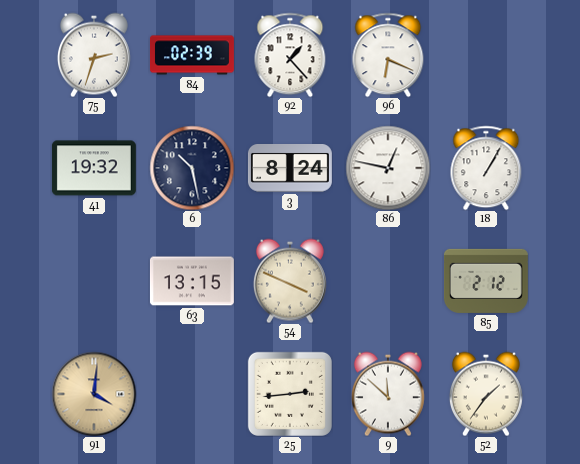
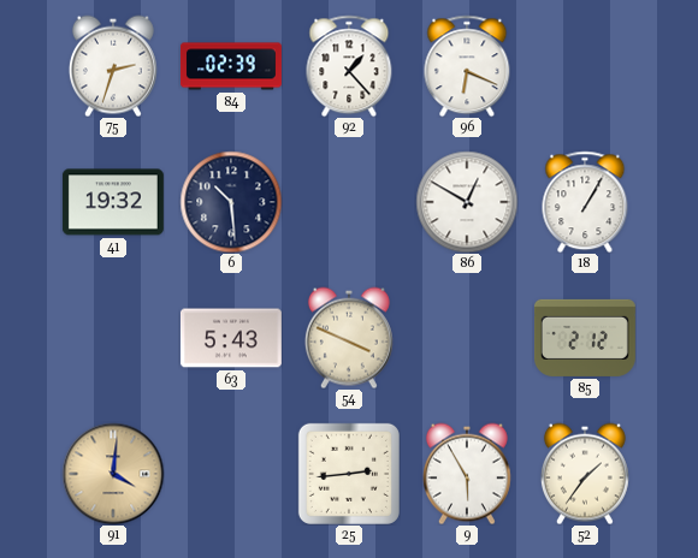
6: 10:28 -> 10:29 (231, 202)
3: 8:24 -> none (290, 169)
86: 12:47 -> 12:50 (467, 202)
63: 13:15 -> 5:43 (231, 338)
9: 11:52 -> 5:55 (467, 474)
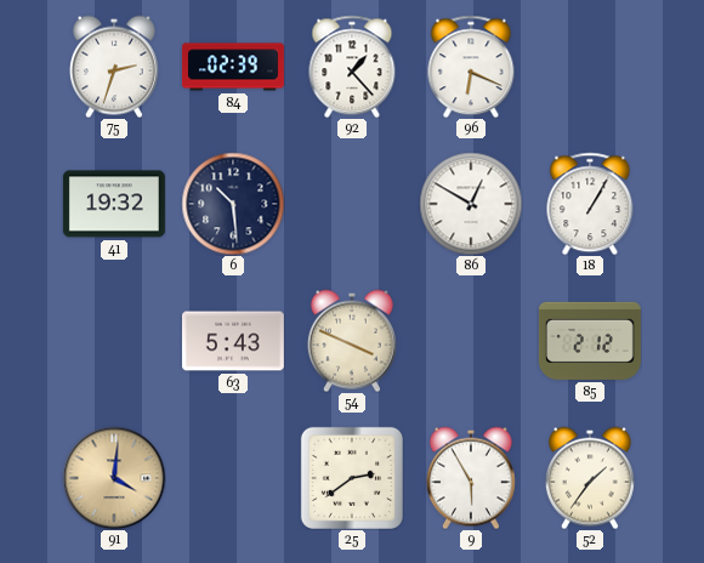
25: 2:44 -> 2:39 (352, 478)
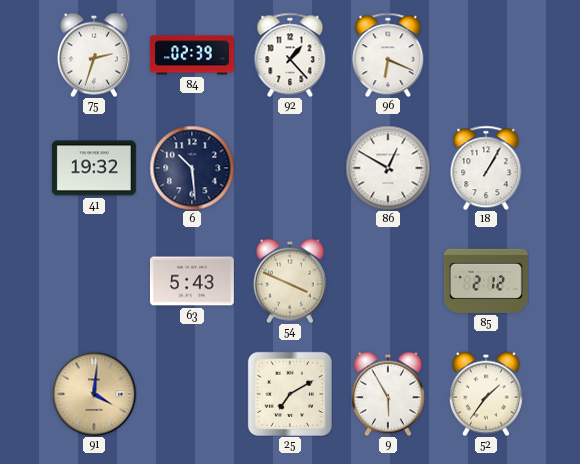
25: 2:39 -> 7:10 (290, 394)
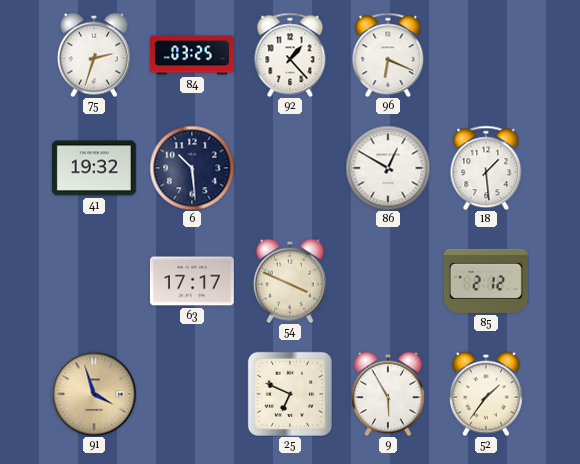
84: 02:39 -> 03:25 (192, 55)
18: 1:05 -> 1:29 (486, 168)
63: 5:43 -> 17:17 (192, 281)
91: 4:01 -> 3:57 (94, 394)
25: 7:10 -> 6:49 (290, 394)
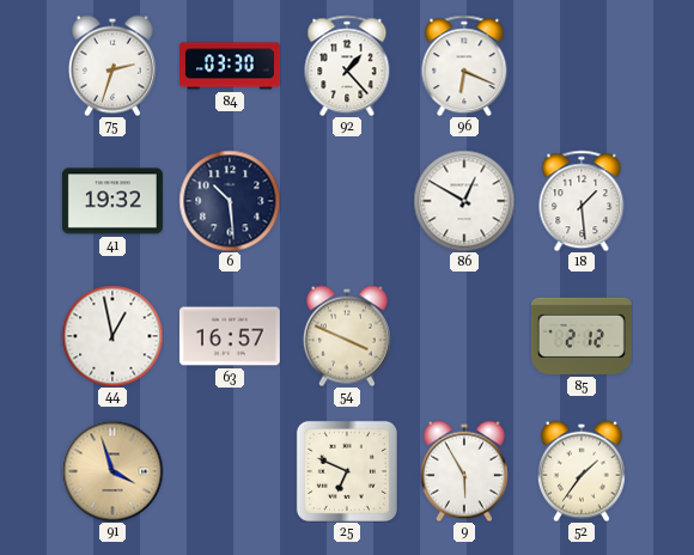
84: 03:25 -> 03:30 (230, 66)
44: none -> 12:58 (112, 336)
63: 17:17 -> 16:57 (230, 336)
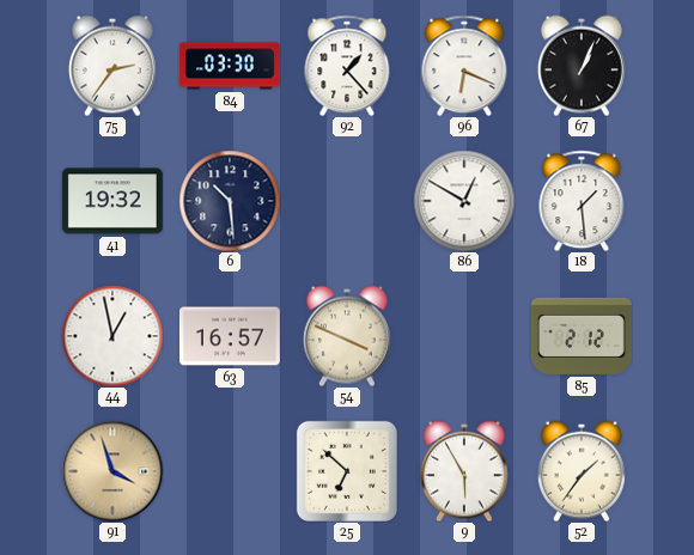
75: 2:33 -> 2:36 (112, 66)
67: none -> 1:04 (582, 66)
25: 6:49 -> 6:52 (347, 471)
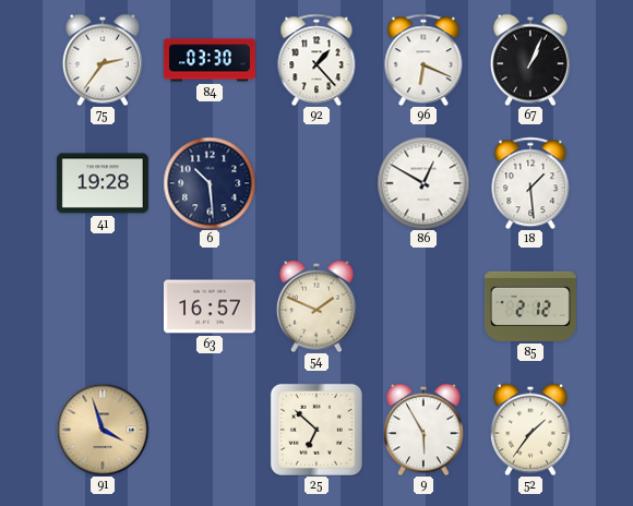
41: 19:32 -> 19:28 (103, 183)
44: 12:58 -> none (112, 336)
54: 3:49 -> 1:49 (316, 306)
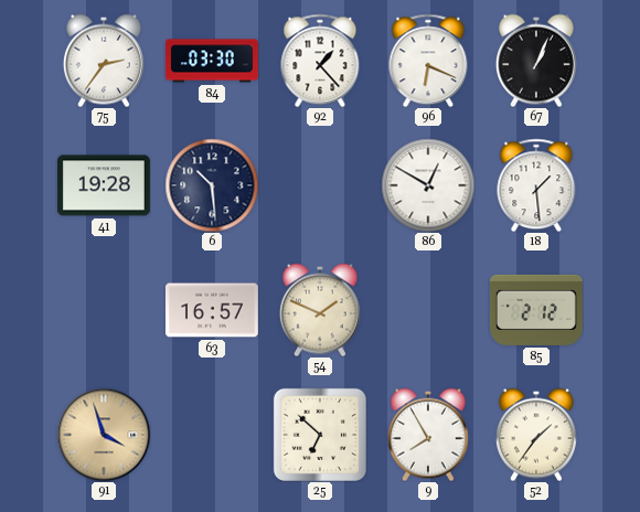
9: 5:55 -> 7:55 (428, 435)
